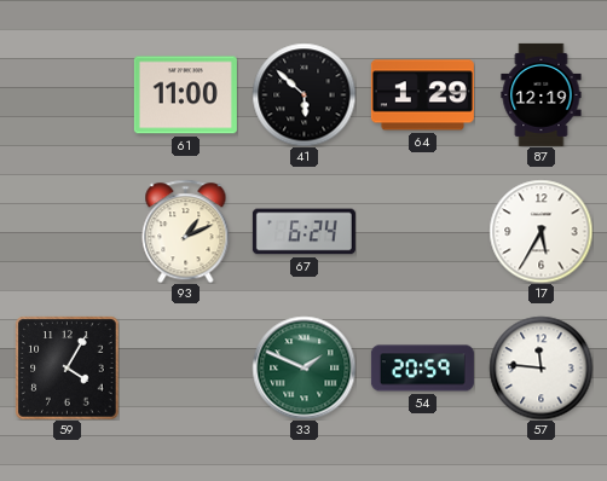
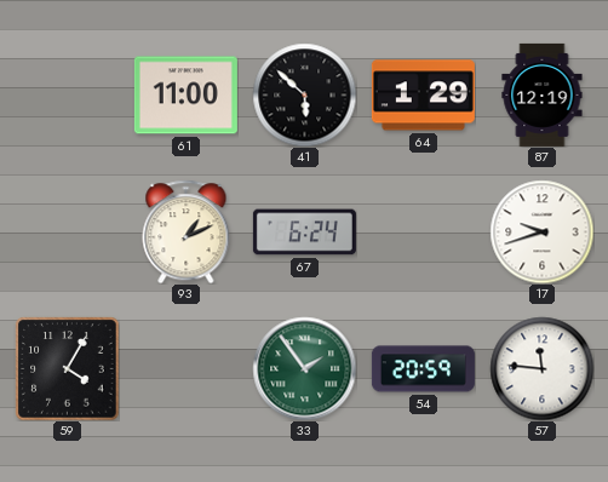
17: 5:35 -> 9:42 (541, 231)
33: 1:49 -> 1:54 (304, 368)
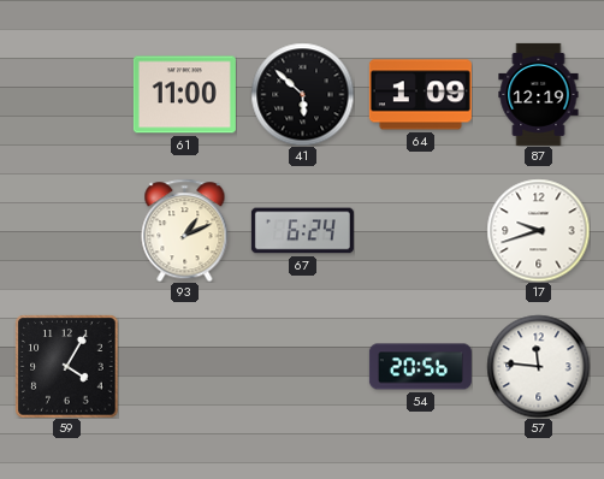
64: 1:29 -> 1:09 (420, 95)
33: 1:54 -> none (304, 368)
54: 20:59 -> 20:56 (420, 367)
